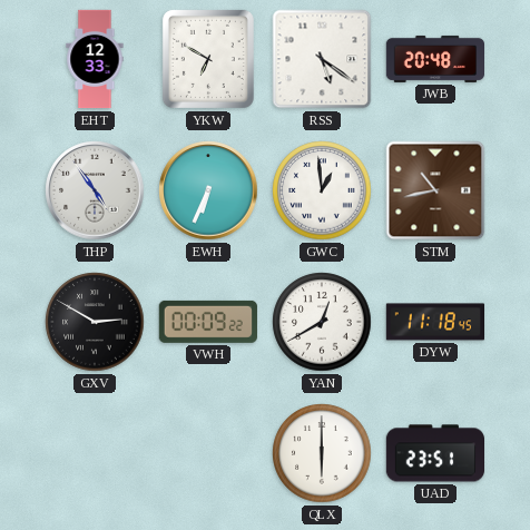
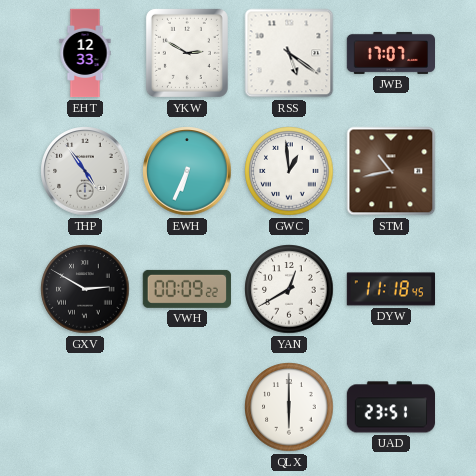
YKW: 6:50 -> 2:50 (187, 53)
JWB: 20:48 -> 17:07 (390, 53)
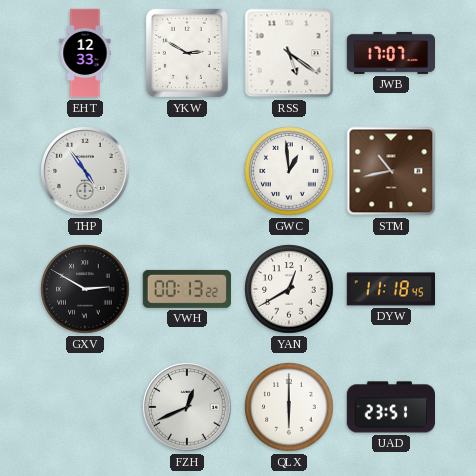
EWH: 6:34 -> none (187, 171)
VWH: 00:09 -> 00:13 (187, 289)
FZH: none -> 12:41 (187, 407)
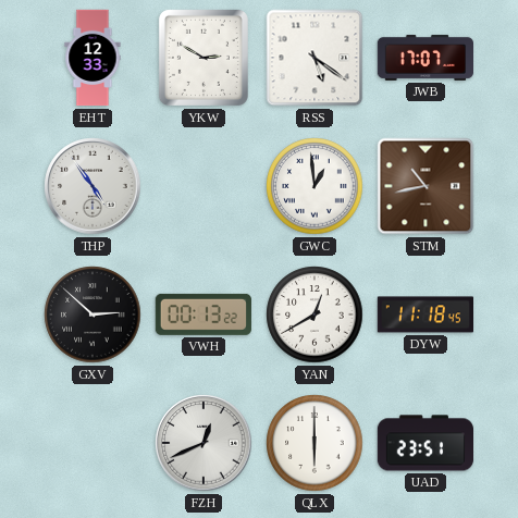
GXV: 2:50 -> 2:52 (92, 314)
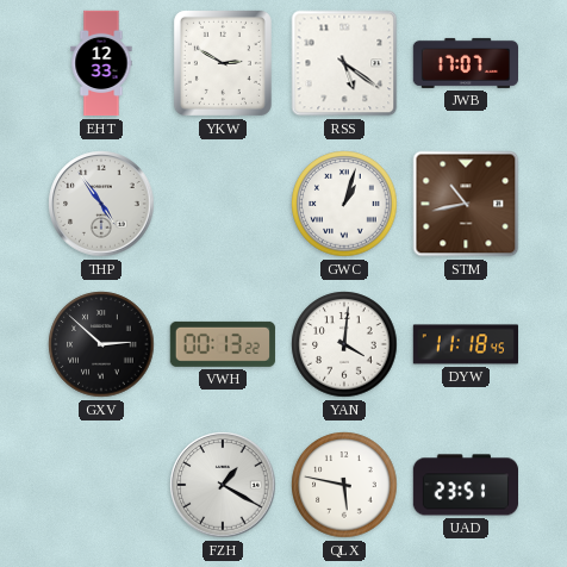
GWC: 12:59 -> 1:03 (344, 204)
YAN: 12:40 -> 4:01 (344, 344)
FZH: 12:41 -> 1:20 (223, 485)
QLX: 6:00 -> 5:47 (344, 485)
